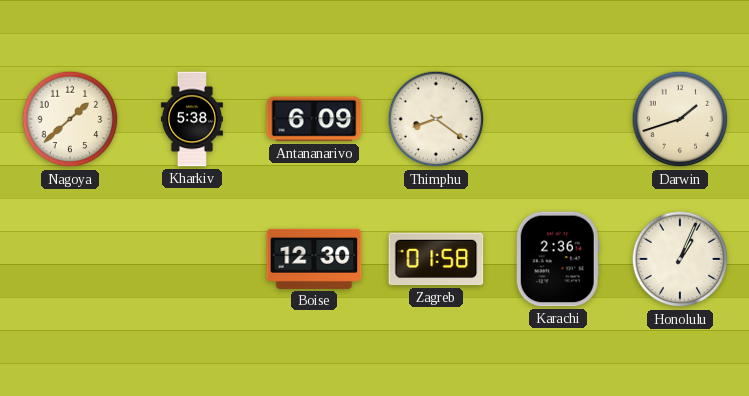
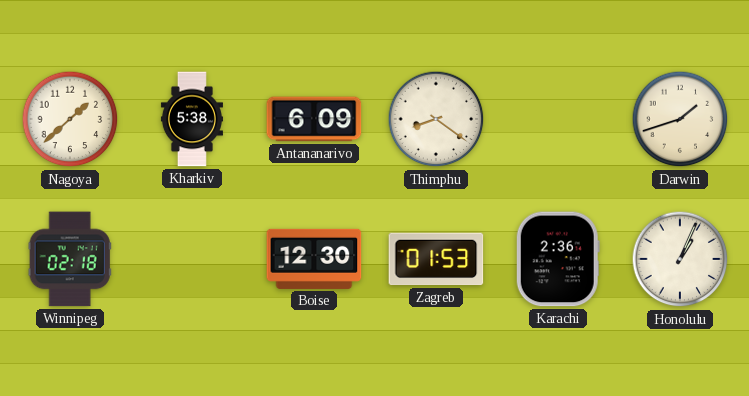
Winnipeg: none -> 02:18 (70, 259)
Zagreb: 01:58 -> 01:53 (436, 259)
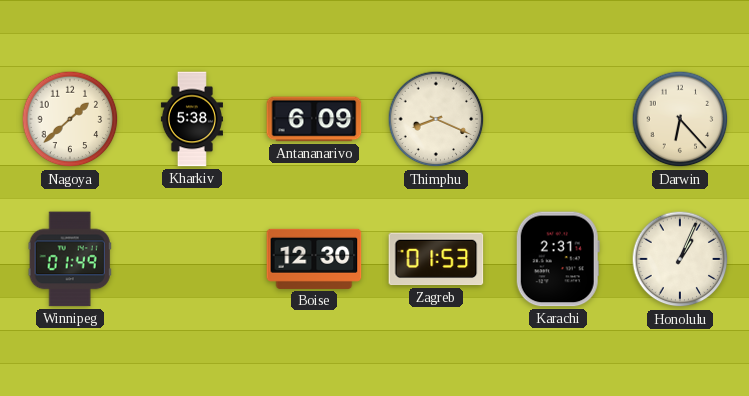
Thimphu: 8:21 -> 8:19 (436, 119)
Darwin: 1:42 -> 6:23 (680, 119)
Winnipeg: 02:18 -> 01:49 (70, 259)
Karachi: 2:36 -> 2:31 (558, 259)
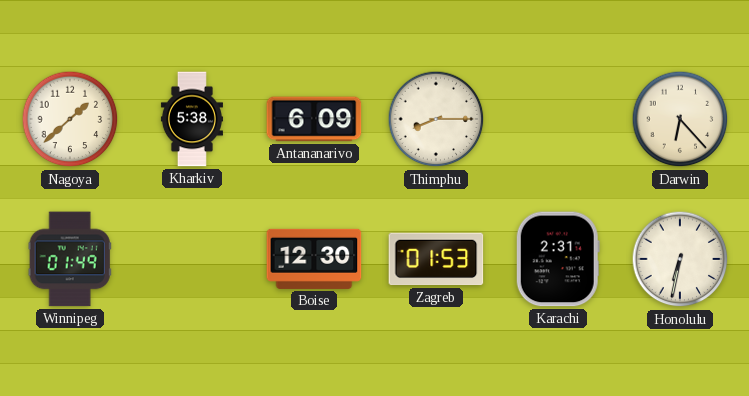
Thimphu: 8:19 -> 8:15 (436, 119)
Honolulu: 1:04 -> 6:32 (680, 259)
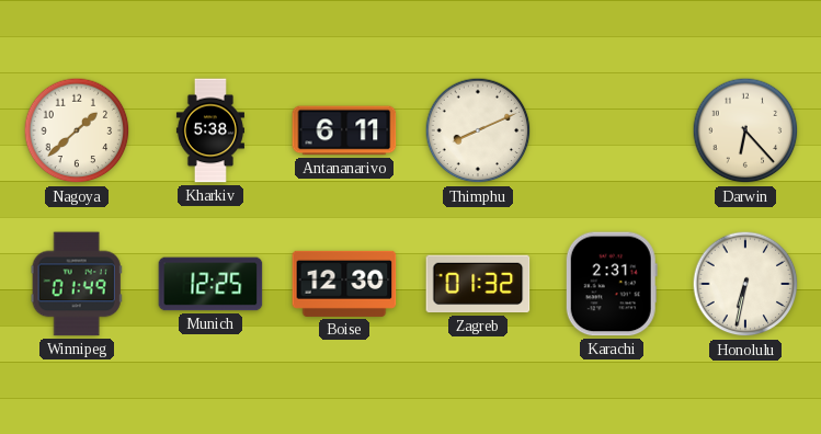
Antananarivo: 6:09 -> 6:11 (344, 130)
Thimphu: 8:15 -> 8:11 (478, 130)
Munich: none -> 12:25 (210, 284)
Zagreb: 01:53 -> 01:32 (478, 284)
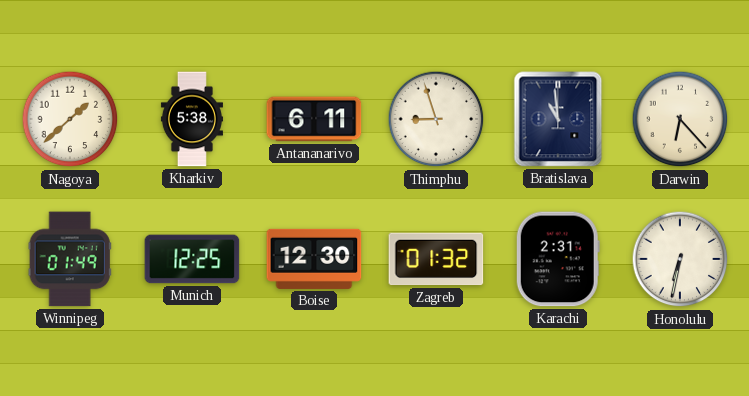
Thimphu: 8:11 -> 8:57 (436, 119)
Bratislava: none -> 10:59 (558, 119)
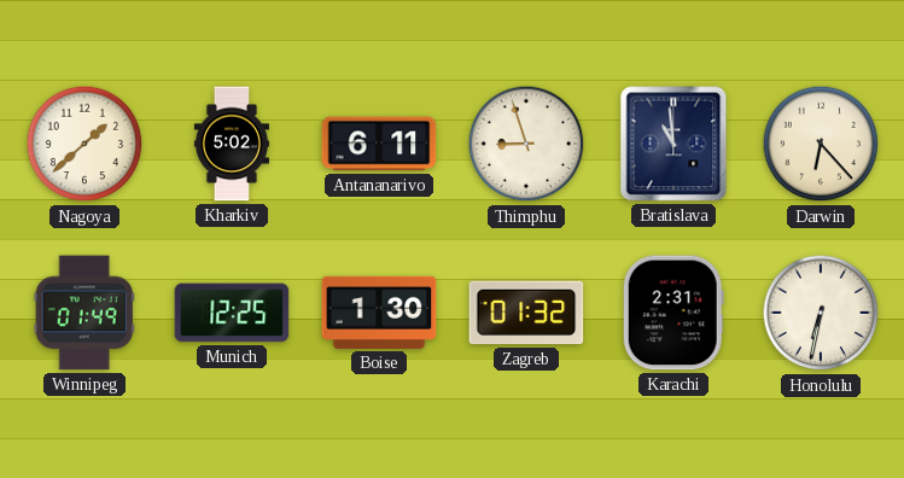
Kharkiv: 5:38 -> 5:02 (232, 144)
Boise: 12:30 -> 1:30 (379, 313)
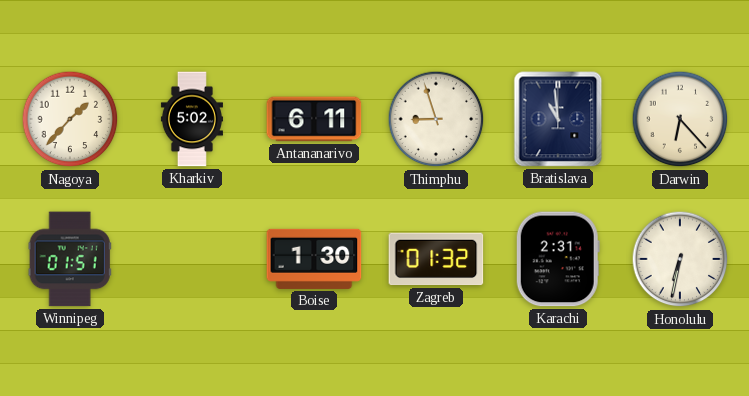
Nagoya: 1:38 -> 1:37 (70, 119)
Winnipeg: 01:49 -> 01:51 (70, 259)
Munich: 12:25 -> none (232, 313)
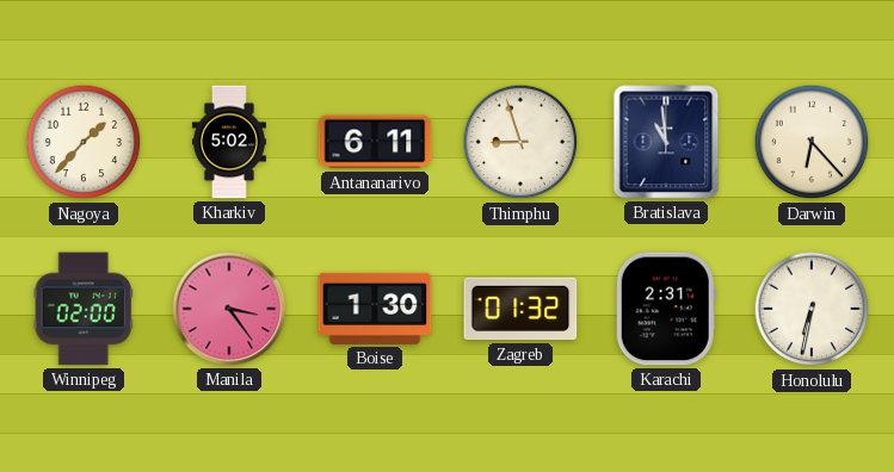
Winnipeg: 01:51 -> 02:00 (84, 309)
Manila: none -> 3:24 (229, 309)
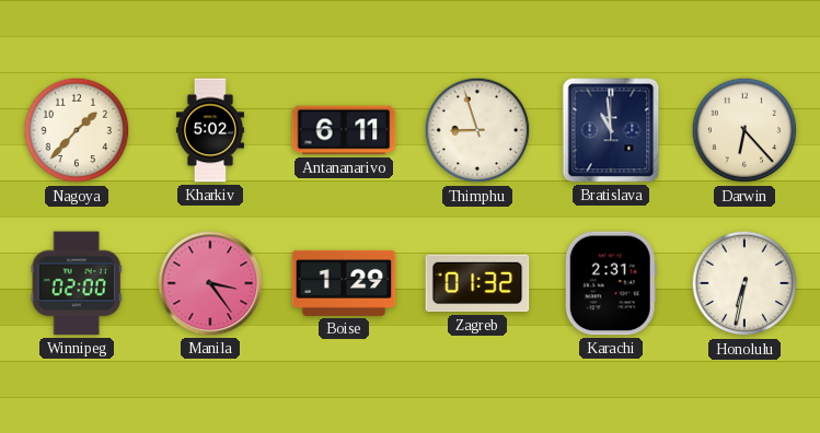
Boise: 1:30 -> 1:29 (344, 283)
